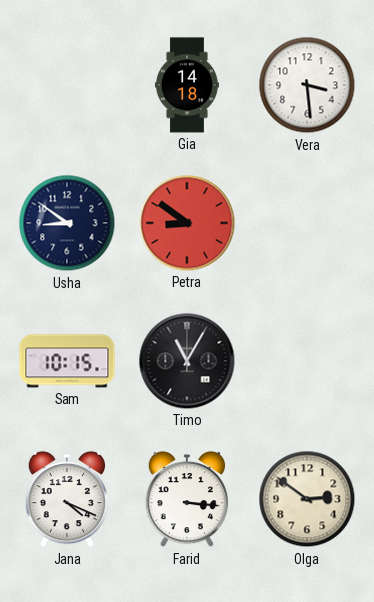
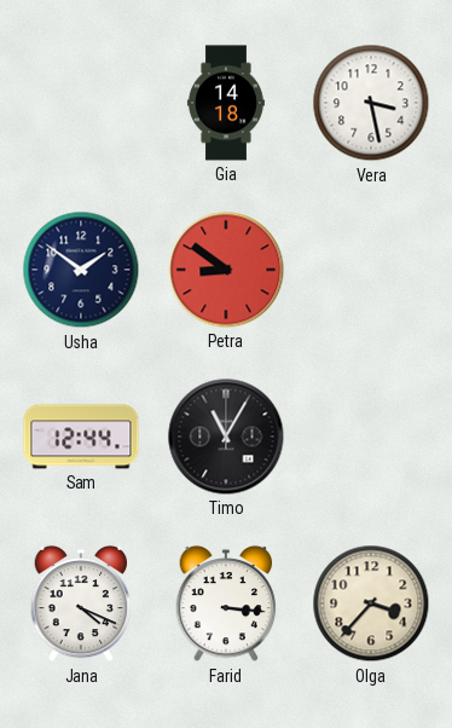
Vera: 3:29 -> 3:28 (371, 103)
Usha: 8:51 -> 1:51 (81, 270)
Sam: 10:15 -> 12:44 (81, 437)
Olga: 2:51 -> 3:37 (371, 603)
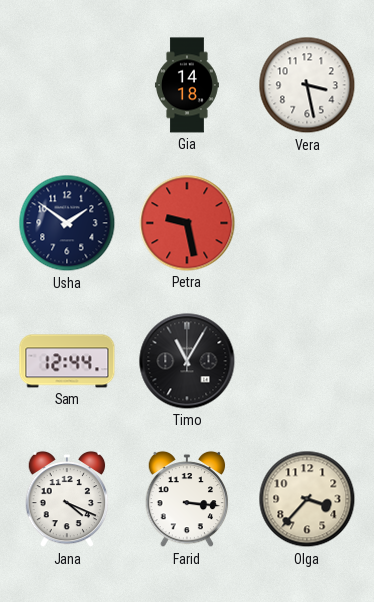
Petra: 8:51 -> 9:28 (187, 223)
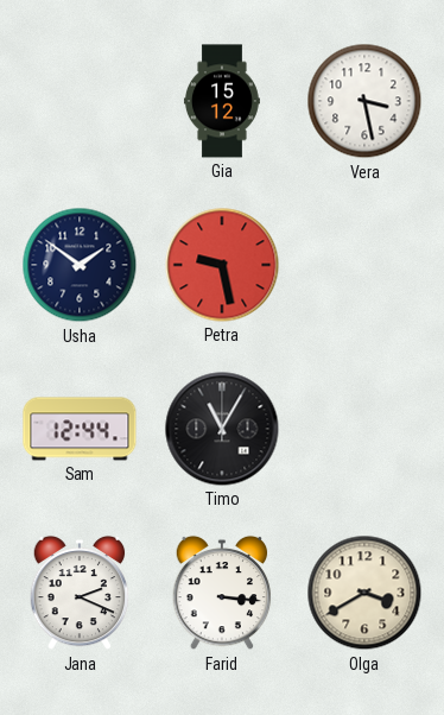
Gia: 14:18 -> 15:12 (222, 101)
Jana: 4:19 -> 2:19 (80, 593)
Olga: 3:37 -> 3:40 (364, 593)
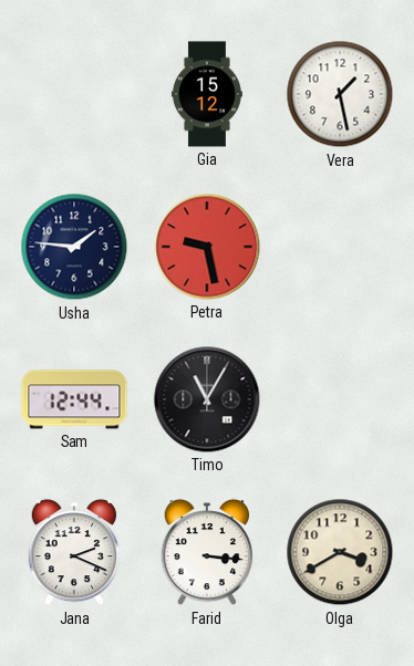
Vera: 3:28 -> 1:28 (340, 94)
Usha: 1:51 -> 1:46 (74, 247)
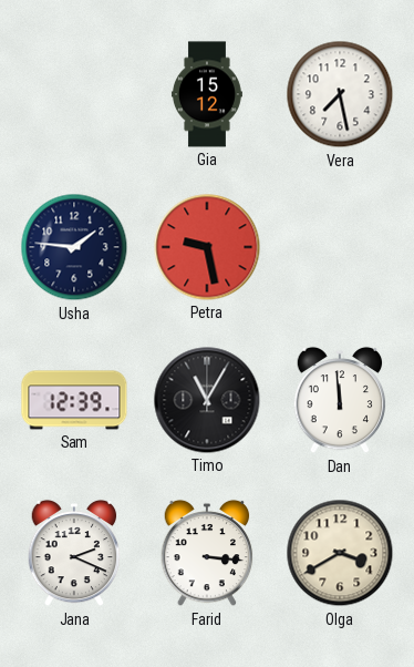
Vera: 1:28 -> 7:28 (340, 94)
Sam: 12:44 -> 12:39 (74, 400)
Dan: none -> 11:59 (340, 400)
